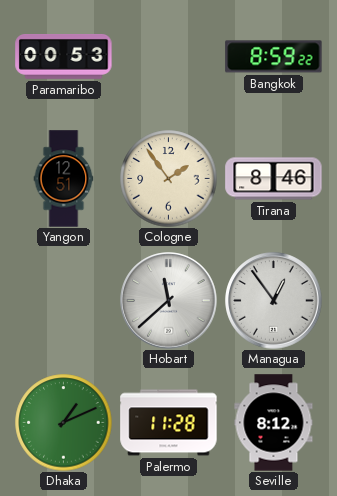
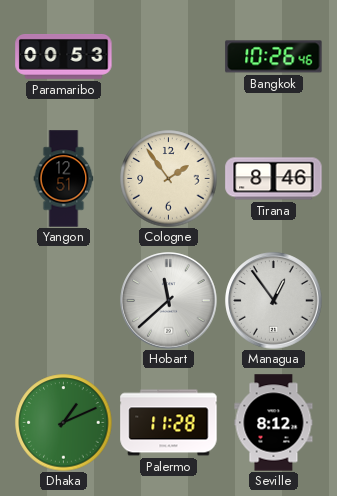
Bangkok: 8:59 -> 10:26 (274, 57)
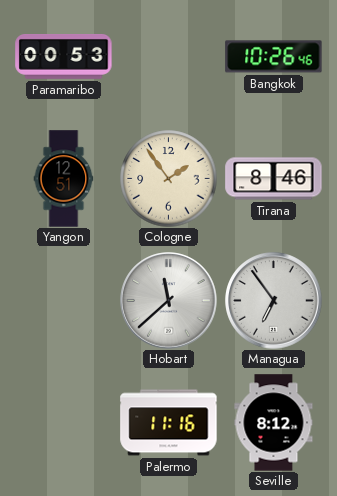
Managua: 12:54 -> 6:54 (274, 301)
Dhaka: 1:11 -> none (64, 423)
Palermo: 11:28 -> 11:16 (169, 423)
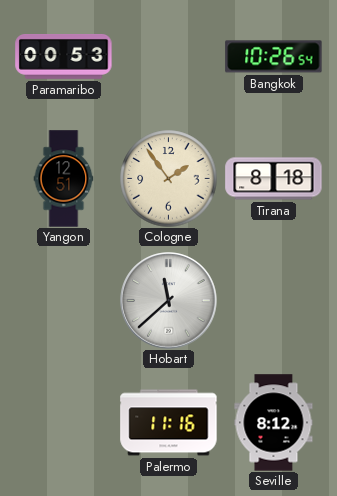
Bangkok: 10:26:46 -> 10:26:54 (274, 57)
Tirana: 8:46 -> 8:18 (274, 179)
Managua: 6:54 -> none (274, 301)
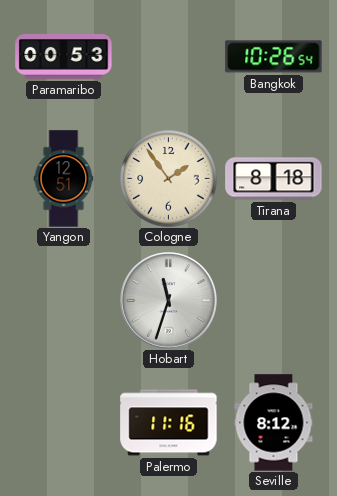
Hobart: 11:38 -> 11:33 (169, 301)
